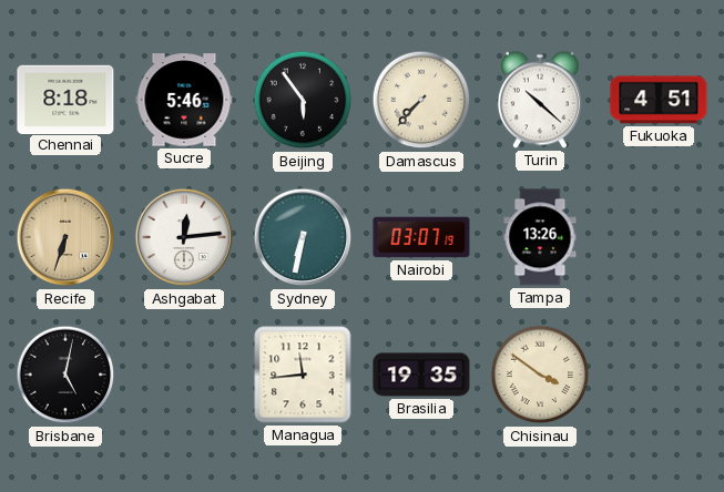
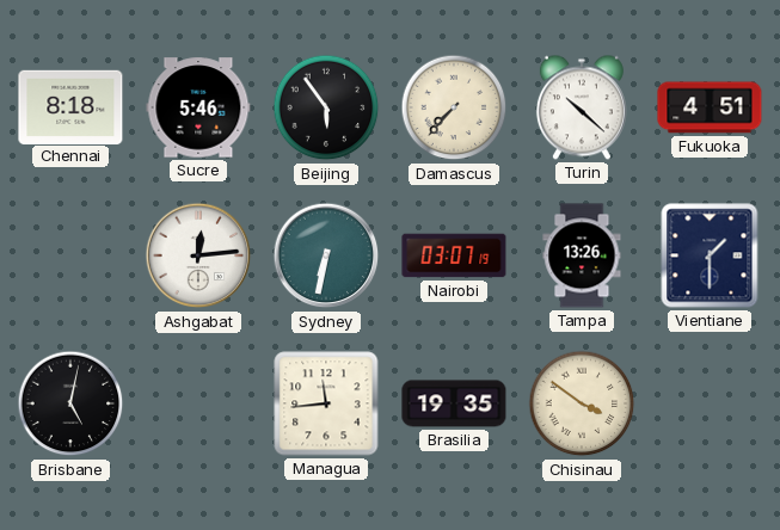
Recife: 6:33 -> none (65, 237)
Vientiane: none -> 1:30 (710, 255)
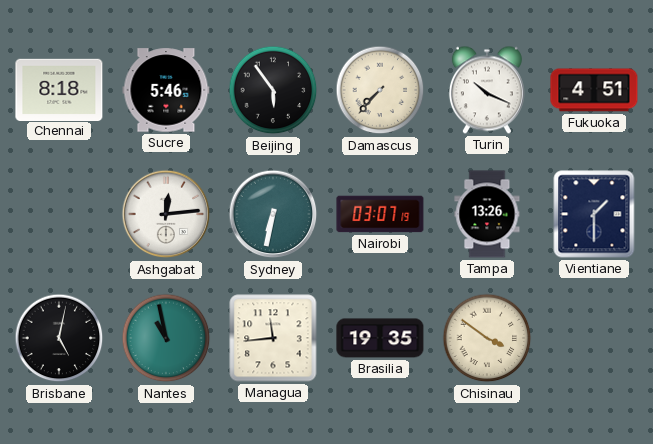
Turin: 10:22 -> 10:19 (487, 90)
Nantes: none -> 10:58 (166, 338)
